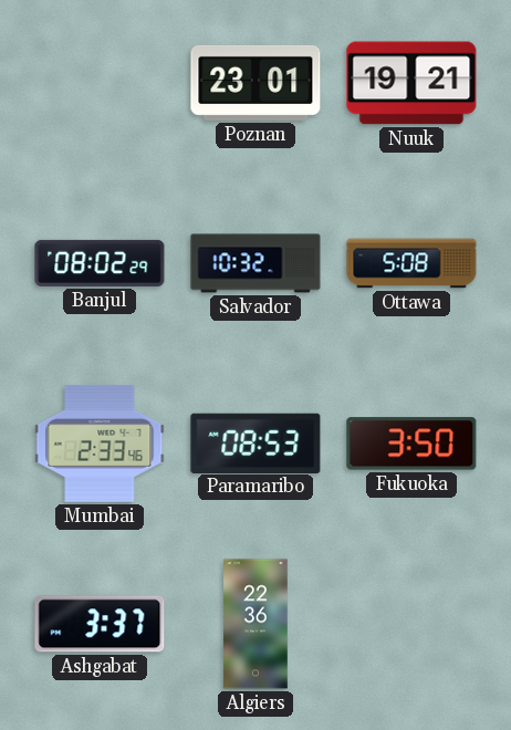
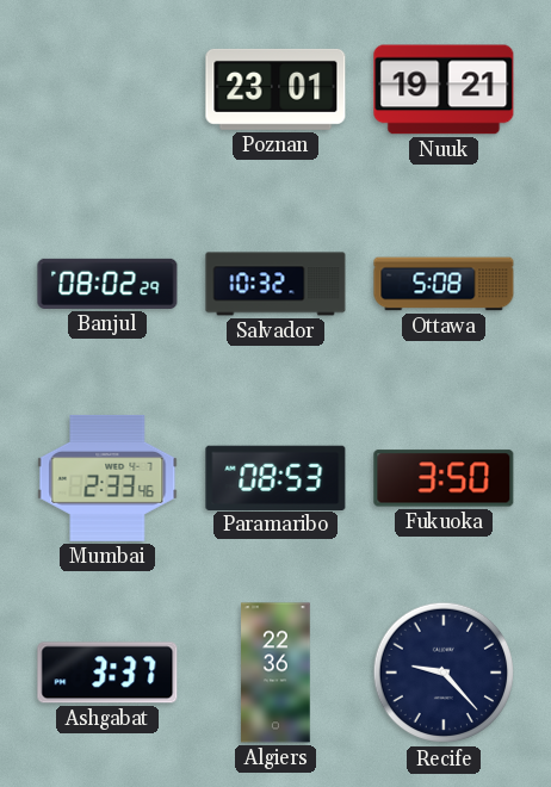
Recife: none -> 9:23 (444, 673)
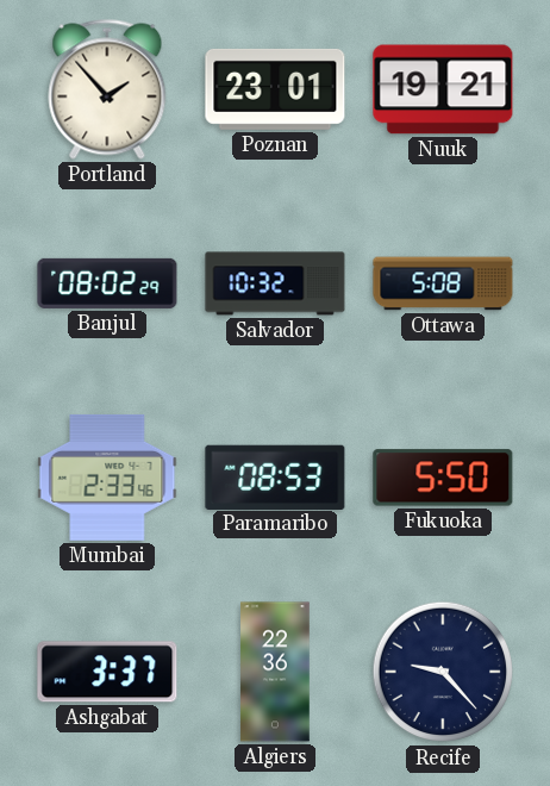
Portland: none -> 1:53 (107, 89)
Fukuoka: 3:50 -> 5:50 (443, 478)
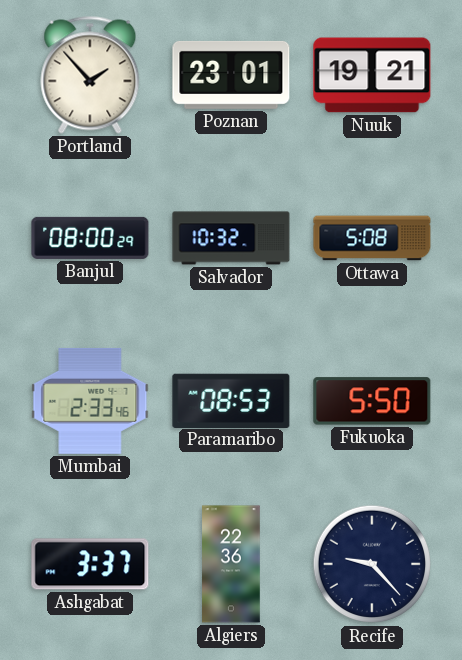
Banjul: 08:02 -> 08:00 (90, 238)
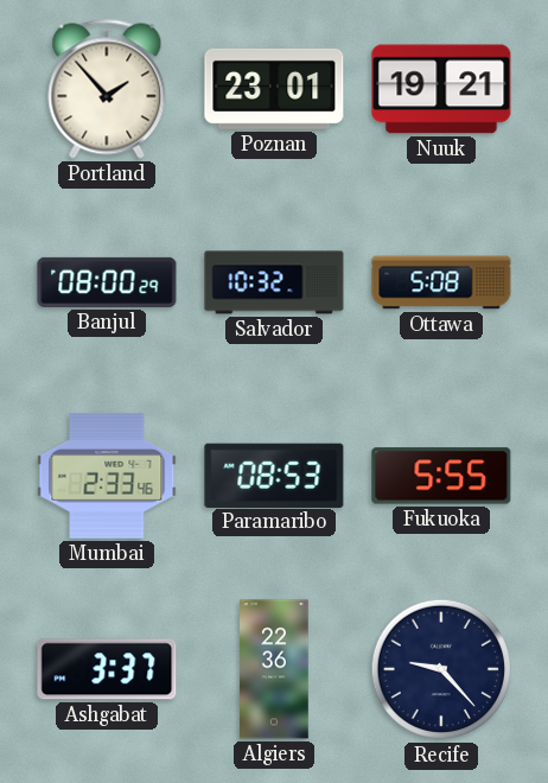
Fukuoka: 5:50 -> 5:55 (441, 476)
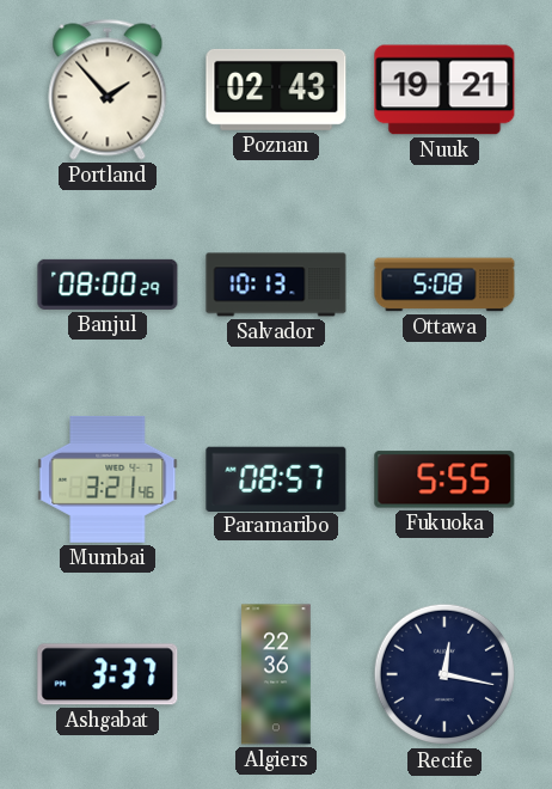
Poznan: 23:01 -> 02:43 (276, 90)
Salvador: 10:32 -> 10:13 (276, 285)
Mumbai: 2:33 -> 3:21 (108, 479)
Paramaribo: 08:53 -> 08:57 (276, 478)
Recife: 9:23 -> 12:17 (444, 674)
